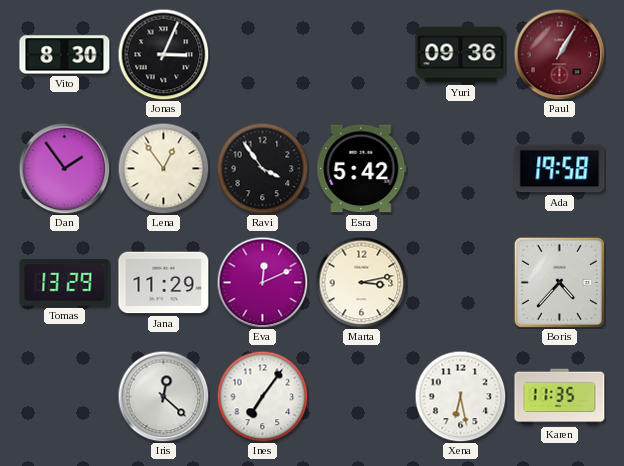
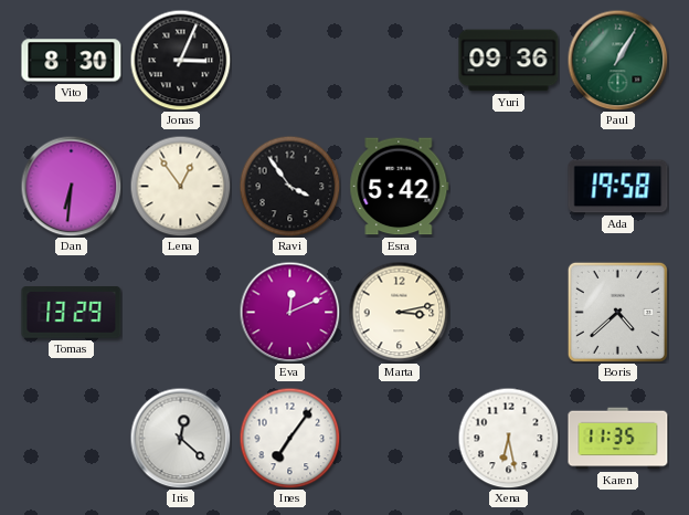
Paul dial: burgundy -> green (617, 60)
Dan: 1:54 -> 6:31 (71, 186)
Jana: 11:29 -> none (164, 283)
Boris: 4:37 -> 4:38 (617, 312)
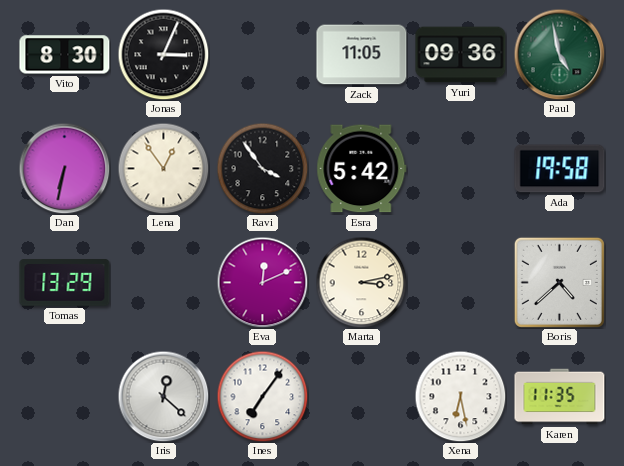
Zack: none -> 11:05 (362, 55)
Paul: 1:05 -> 4:58 (559, 54)
Dan: 6:31 -> 6:32 (64, 168)
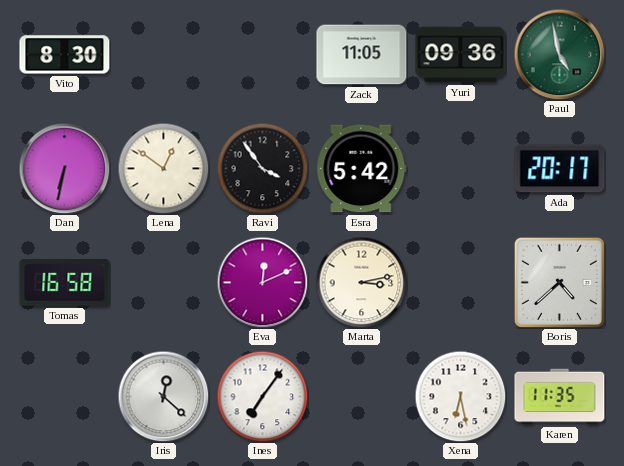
Jonas: 3:04 -> none (163, 54)
Lena: 12:54 -> 12:51 (163, 168)
Ada: 19:58 -> 20:17 (560, 169)
Tomas: 13:29 -> 16:58 (65, 283)
